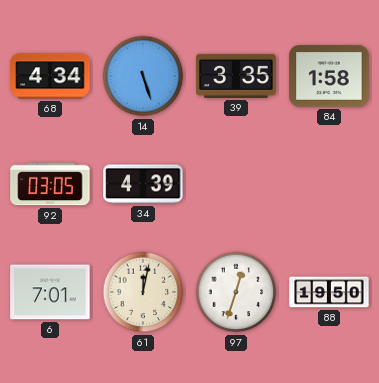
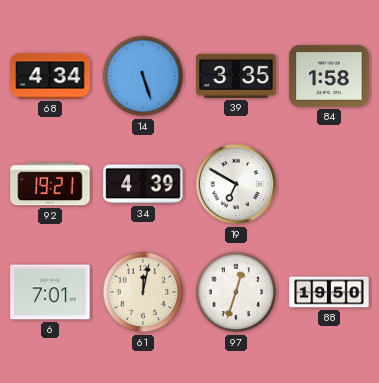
92: 03:05 -> 19:21 (50, 184)
19: none -> 6:50 (236, 184)
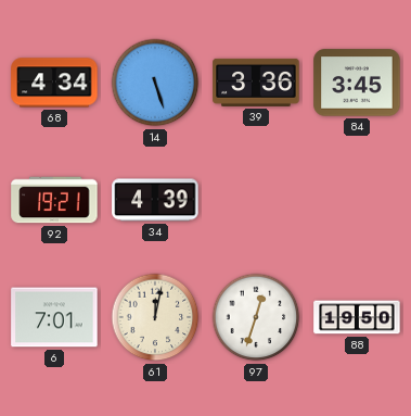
39: 3:35 -> 3:36 (256, 83)
84: 1:58 -> 3:45 (357, 83)
19: 6:50 -> none (236, 184)
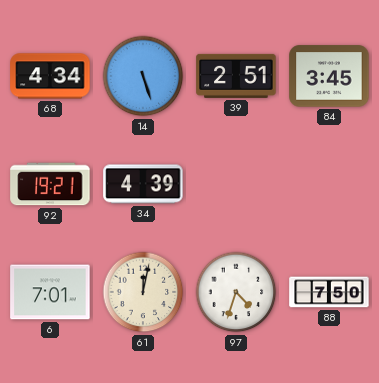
39: 3:36 -> 2:51 (236, 76)
97: 12:33 -> 4:33 (236, 292)
88: 19:50 -> 7:50 (329, 292)
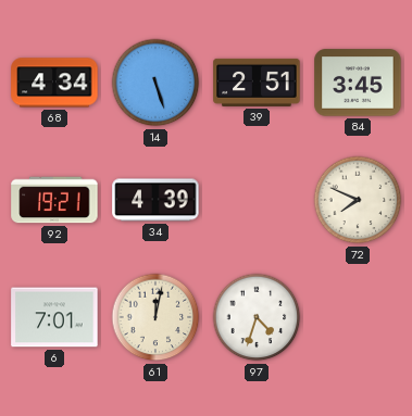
72: none -> 7:49 (358, 200)
88: 7:50 -> none (329, 292)
